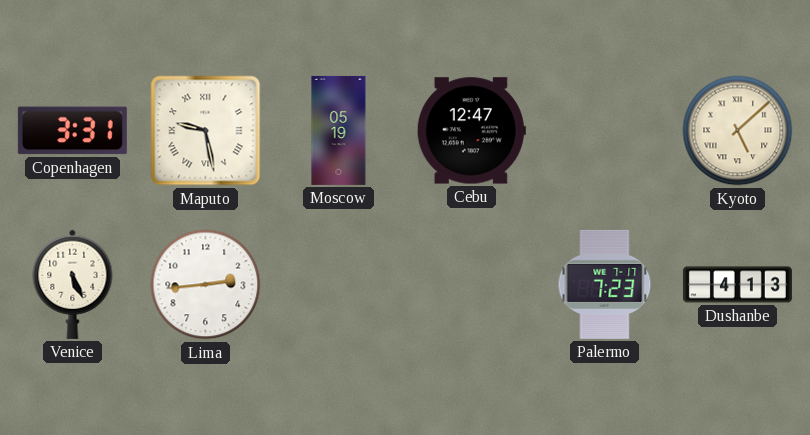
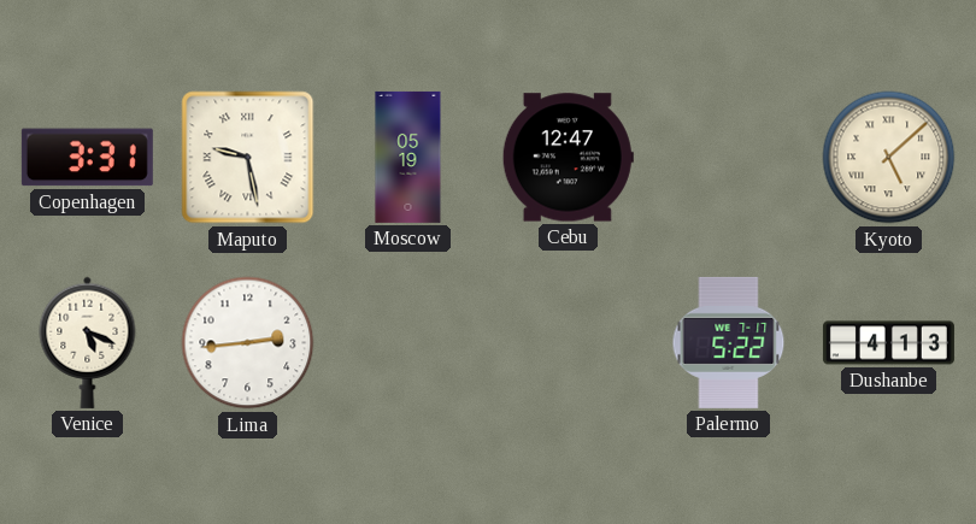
Venice: 5:26 -> 5:19 (88, 342)
Palermo: 7:23 -> 5:22 (729, 342)
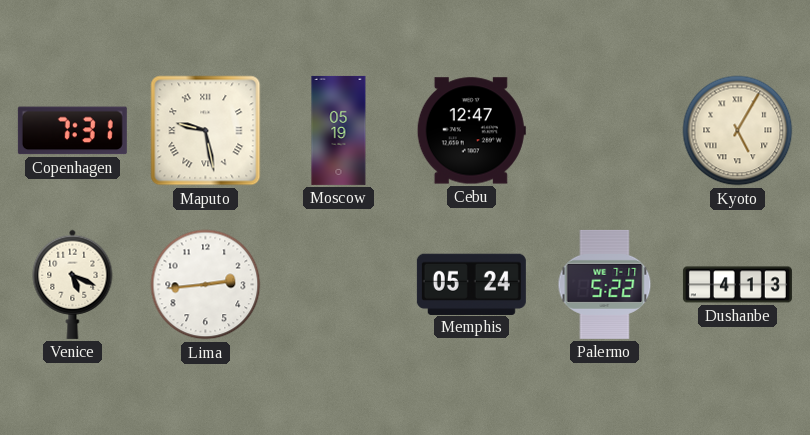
Copenhagen: 3:31 -> 7:31 (72, 131)
Kyoto: 5:08 -> 5:05 (738, 131)
Memphis: none -> 05:24 (471, 284)
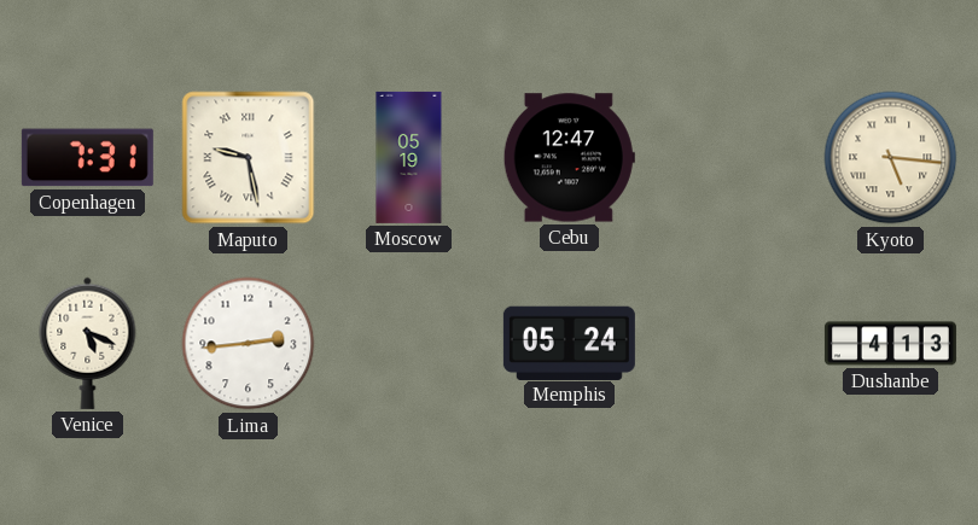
Kyoto: 5:05 -> 5:16 (891, 158)
Palermo: 5:22 -> none (605, 284)
